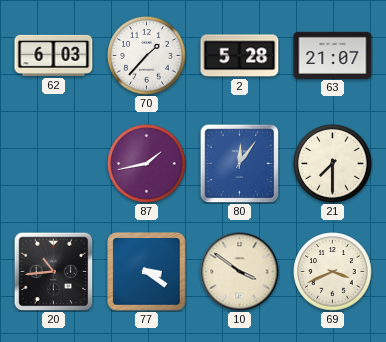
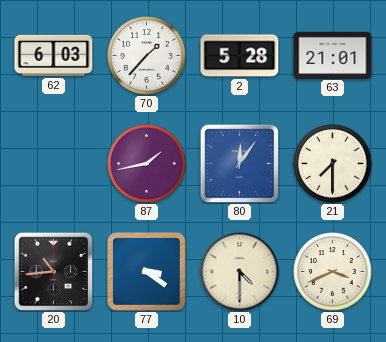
63: 21:07 -> 21:01 (333, 55)
10: 3:51 -> 4:30 (240, 272)
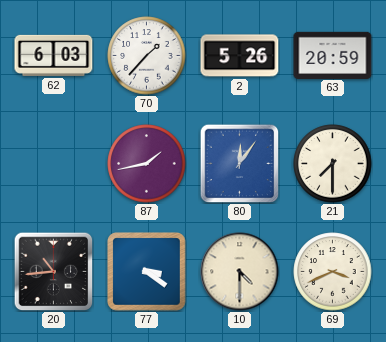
2: 5:28 -> 5:26 (240, 56)
63: 21:01 -> 20:59 (333, 55)
